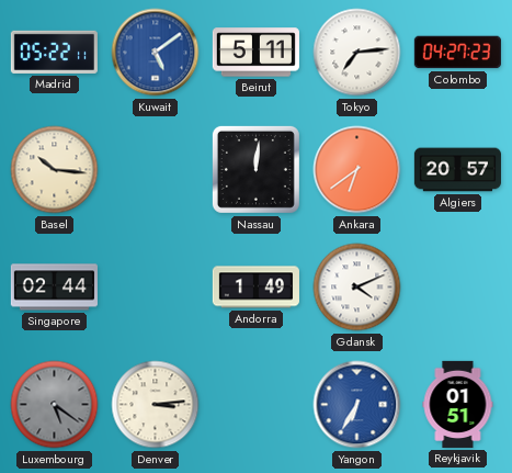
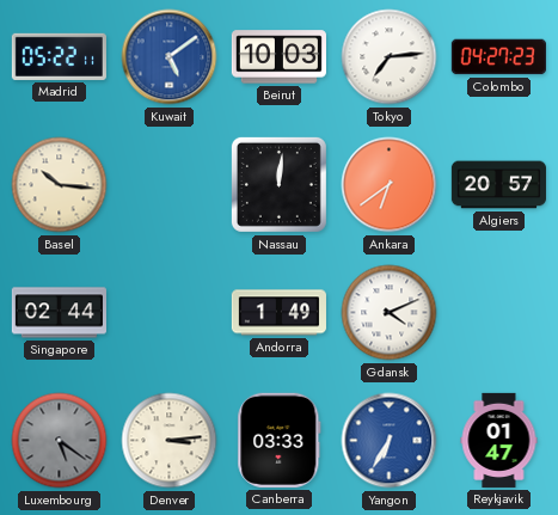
Beirut: 5:11 -> 10:03 (278, 57)
Canberra: none -> 03:33 (280, 440)
Reykjavik: 01:51 -> 01:47 (499, 440)
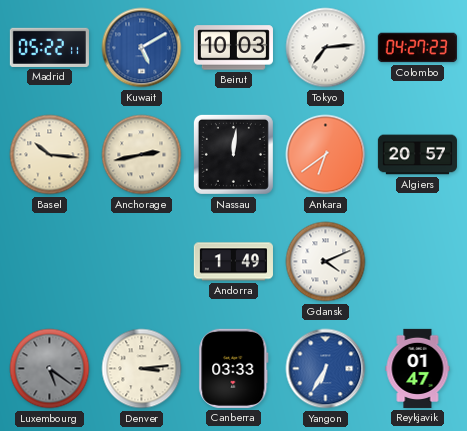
Kuwait: 5:09 -> 5:10 (142, 48)
Anchorage: none -> 2:43 (142, 155)
Singapore: 02:44 -> none (59, 313)
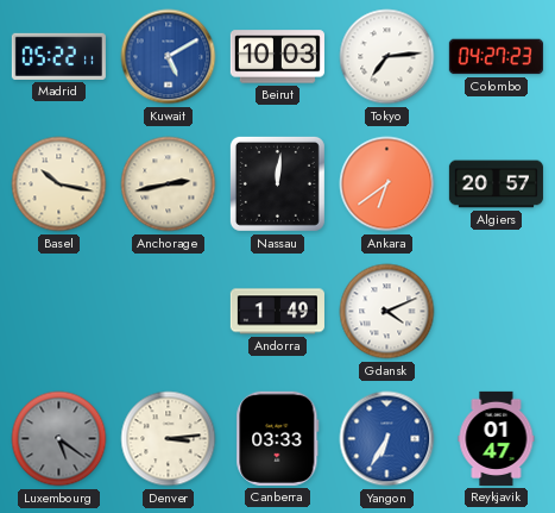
Basel: 10:16 -> 10:17 (59, 184)
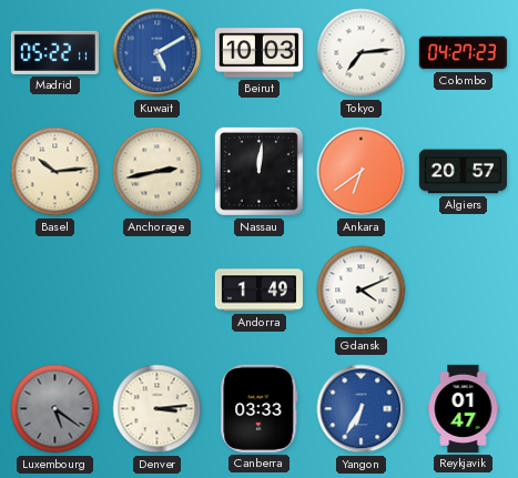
Basel: 10:17 -> 10:14 (55, 172)
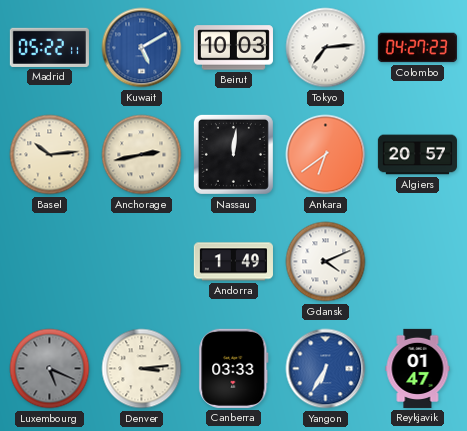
Luxembourg: 5:21 -> 5:19 (50, 369)
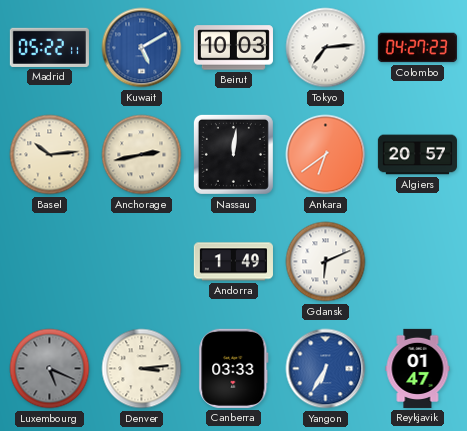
Gdansk: 4:11 -> 6:11 (326, 262)
